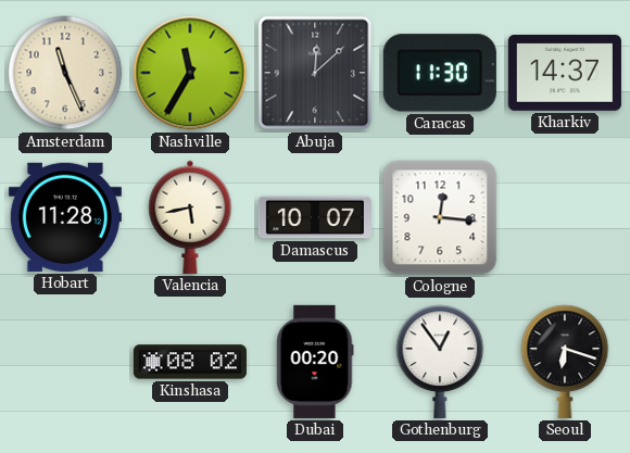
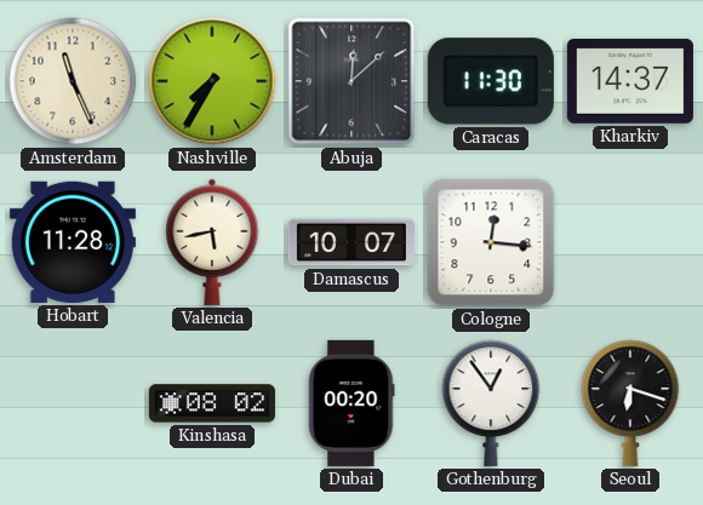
Nashville: 11:35 -> 7:35 (212, 81)
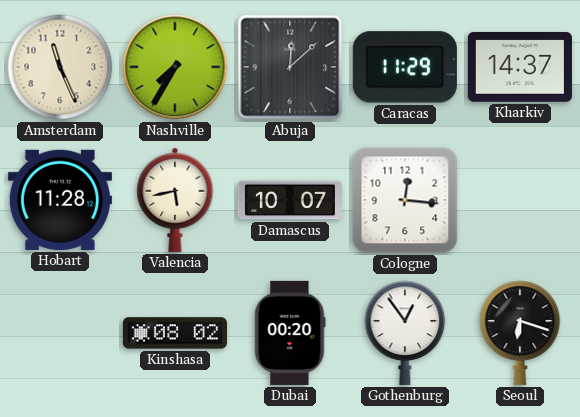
Caracas: 11:30 -> 11:29 (405, 67)
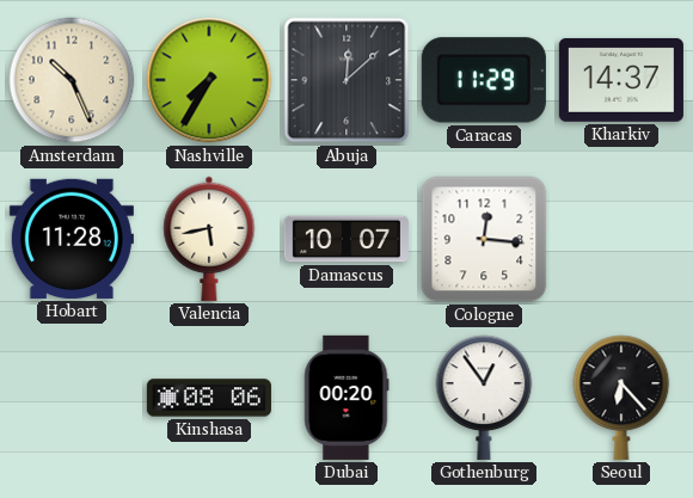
Amsterdam: 11:26 -> 10:26 (72, 80)
Kinshasa: 08:02 -> 08:06 (209, 398)
Seoul: 6:18 -> 6:23 (621, 398)
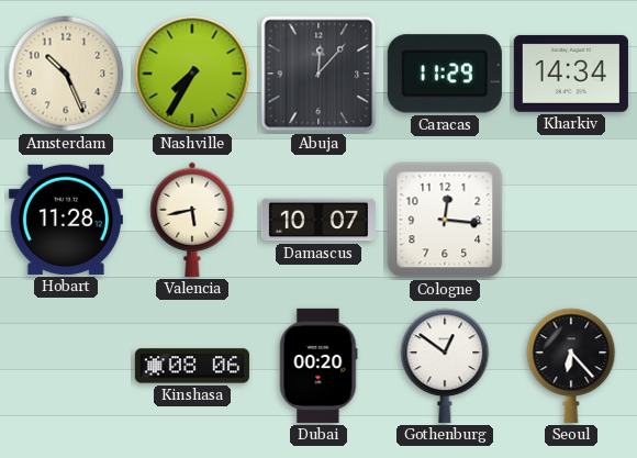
Abuja: 12:08 -> 12:07 (318, 74)
Kharkiv: 14:37 -> 14:34 (571, 74)
Gothenburg: 12:54 -> 12:51 (445, 366)
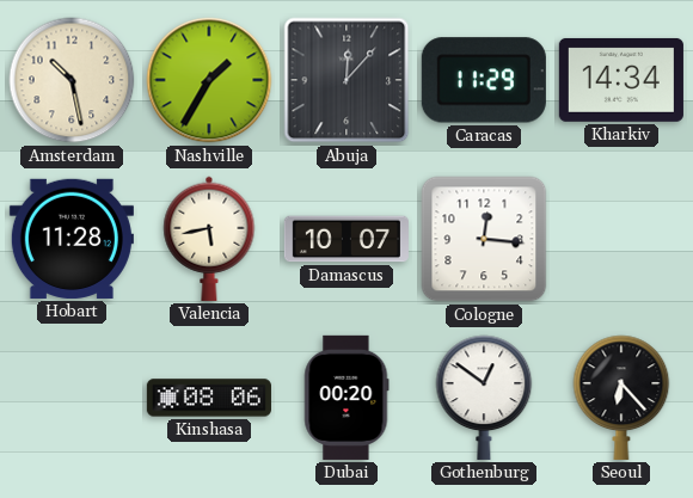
Amsterdam: 10:26 -> 10:28 (72, 80)
Nashville: 7:35 -> 1:35 (209, 80)
